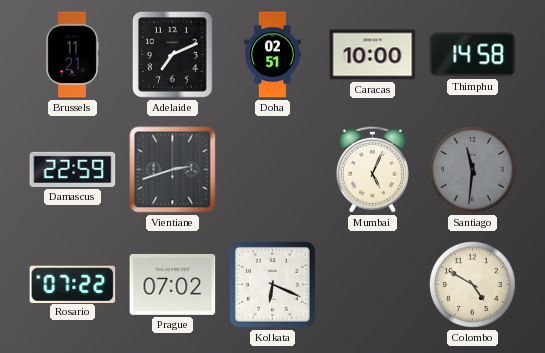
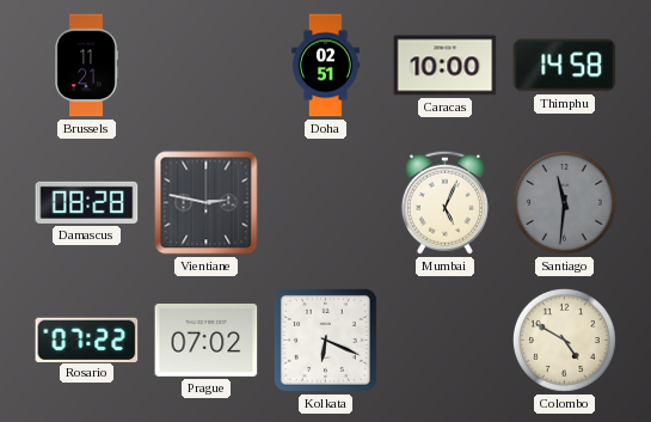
Adelaide: 7:11 -> none (173, 55)
Damascus: 22:59 -> 08:28 (87, 202)
Vientiane: 2:42 -> 2:47 (207, 203)
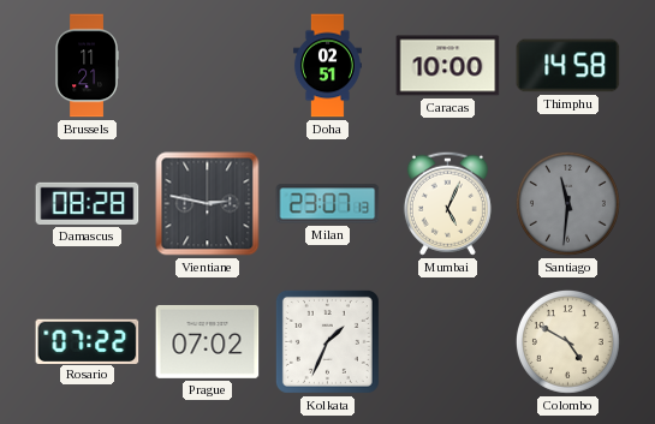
Milan: none -> 23:07 (328, 204)
Kolkata: 6:19 -> 1:34 (327, 341)
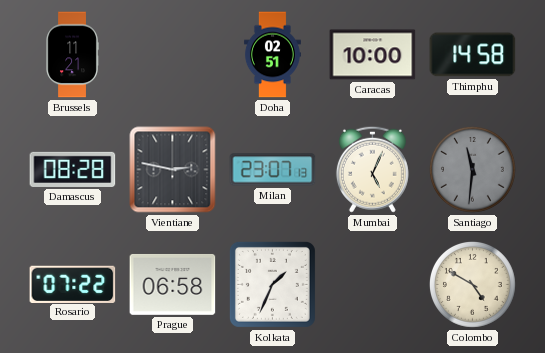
Prague: 07:02 -> 06:58 (173, 284)
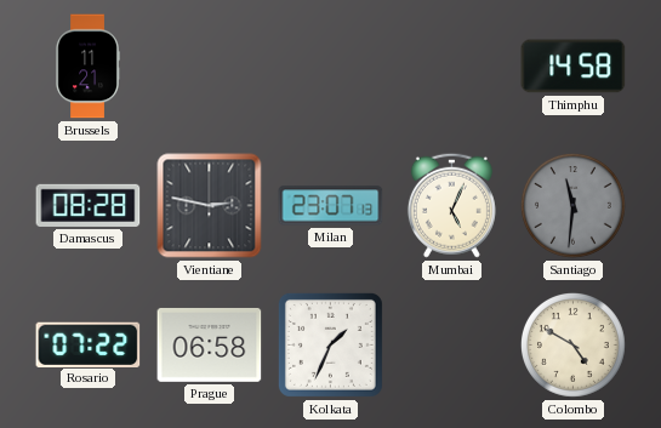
Doha: 02:51 -> none (272, 55)
Caracas: 10:00 -> none (373, 55)
